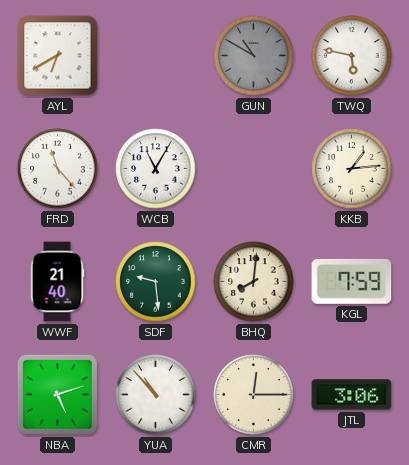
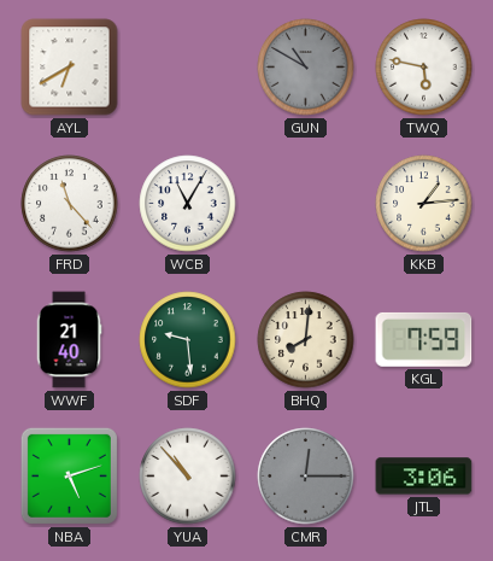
CMR dial: cream -> grey (306, 477)
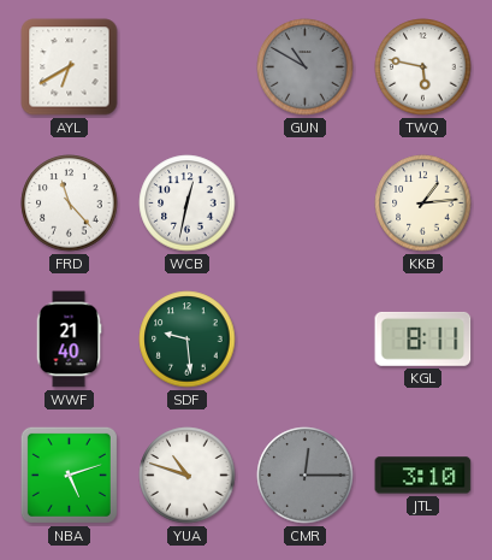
WCB: 11:05 -> 12:32 (188, 204)
BHQ: 8:01 -> none (306, 340)
KGL: 7:59 -> 8:11 (423, 338)
YUA: 10:53 -> 10:48 (188, 476)
JTL: 3:06 -> 3:10 (423, 476)
